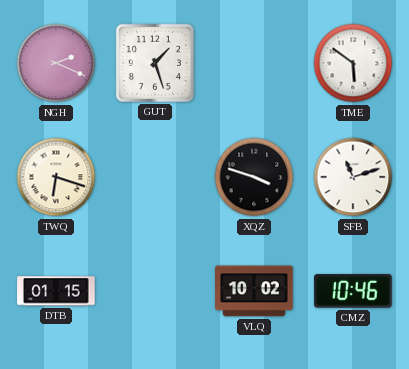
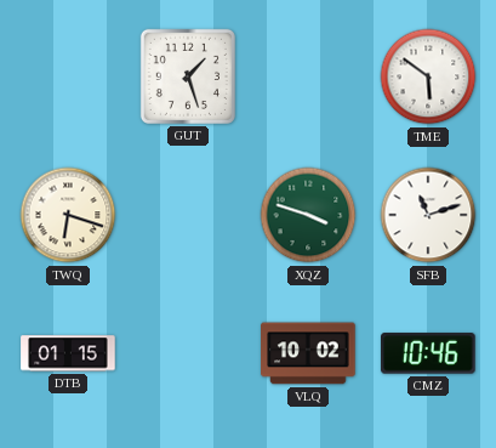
NGH: 2:19 -> none (56, 63)
XQZ dial: black -> green (308, 215)
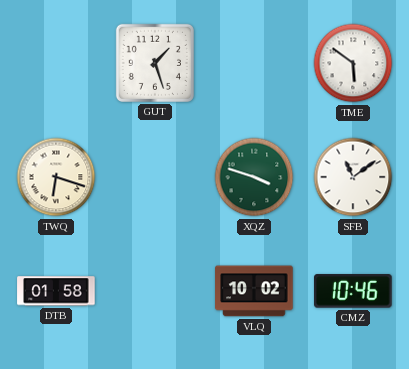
SFB: 11:12 -> 11:09 (353, 177)
DTB: 01:15 -> 01:58 (56, 291)
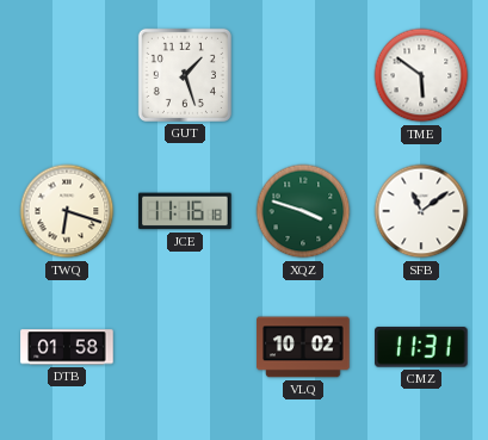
JCE: none -> 11:16 (185, 211)
CMZ: 10:46 -> 11:31 (422, 347)
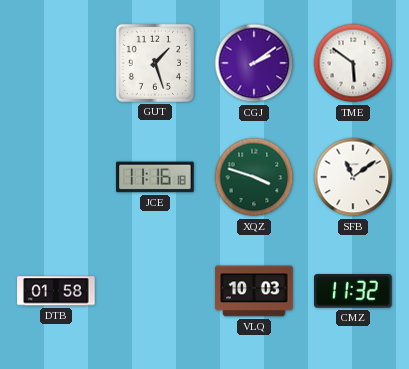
CGJ: none -> 2:09 (254, 63)
TWQ: 6:18 -> none (67, 211)
VLQ: 10:02 -> 10:03 (254, 291)
CMZ: 11:31 -> 11:32 (354, 291)
